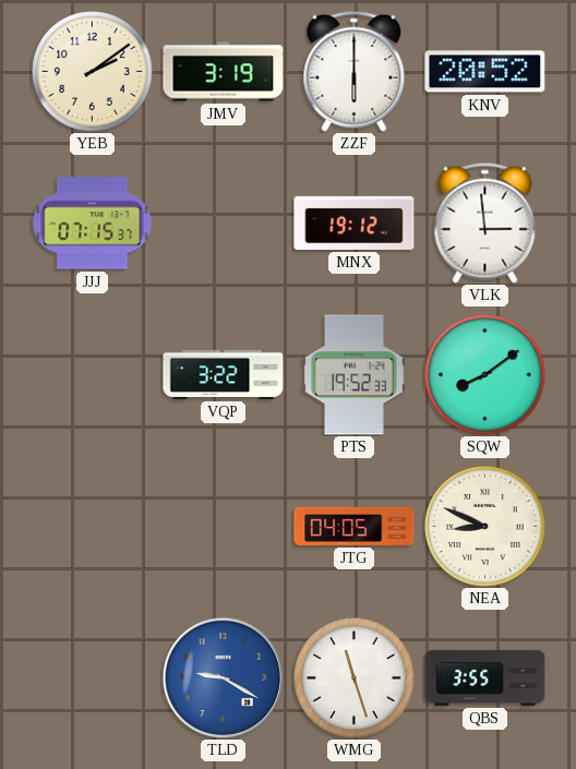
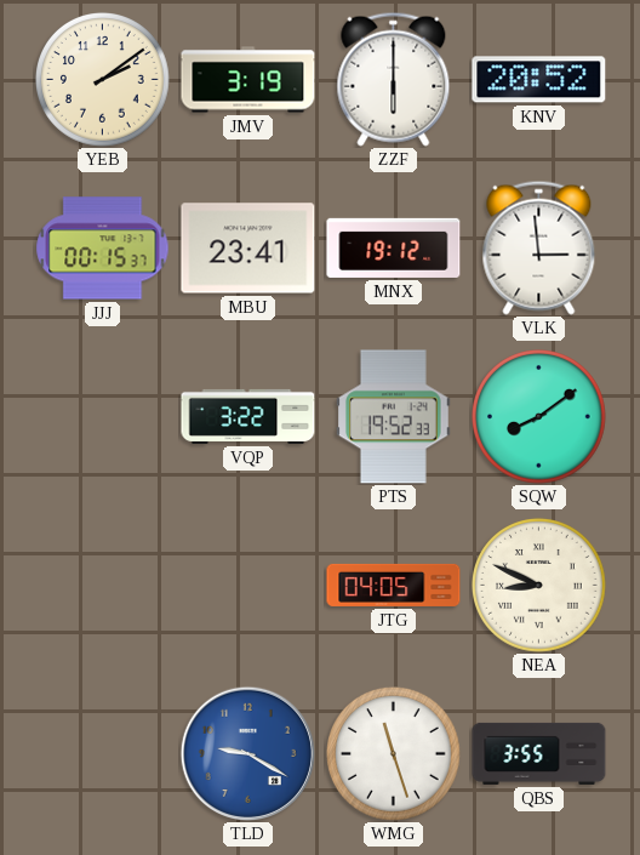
JJJ: 07:15 -> 00:15 (103, 249)
MBU: none -> 23:41 (248, 249)
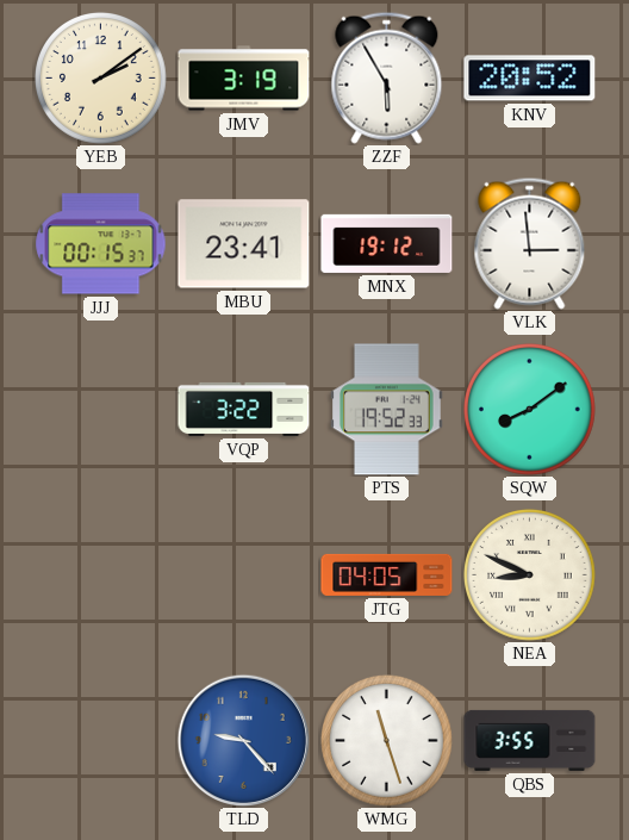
ZZF: 6:00 -> 5:55 (387, 77)
TLD: 9:20 -> 9:23 (243, 740)
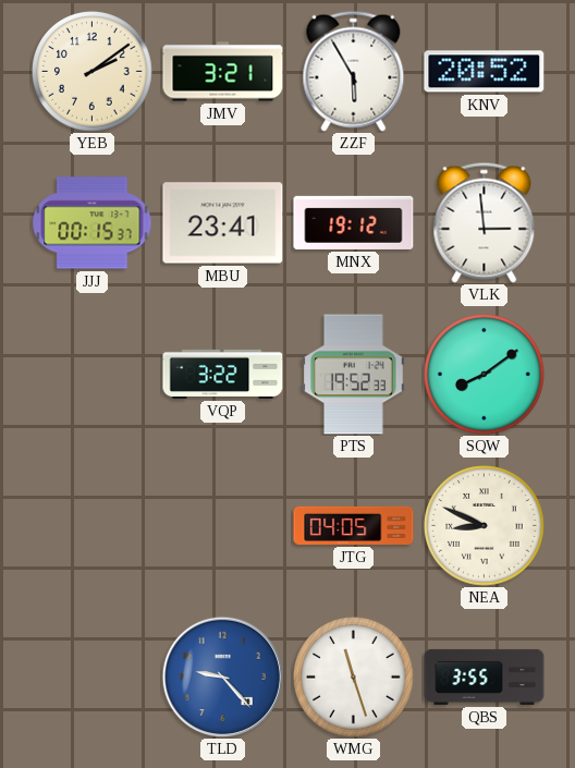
JMV: 3:19 -> 3:21 (223, 72)
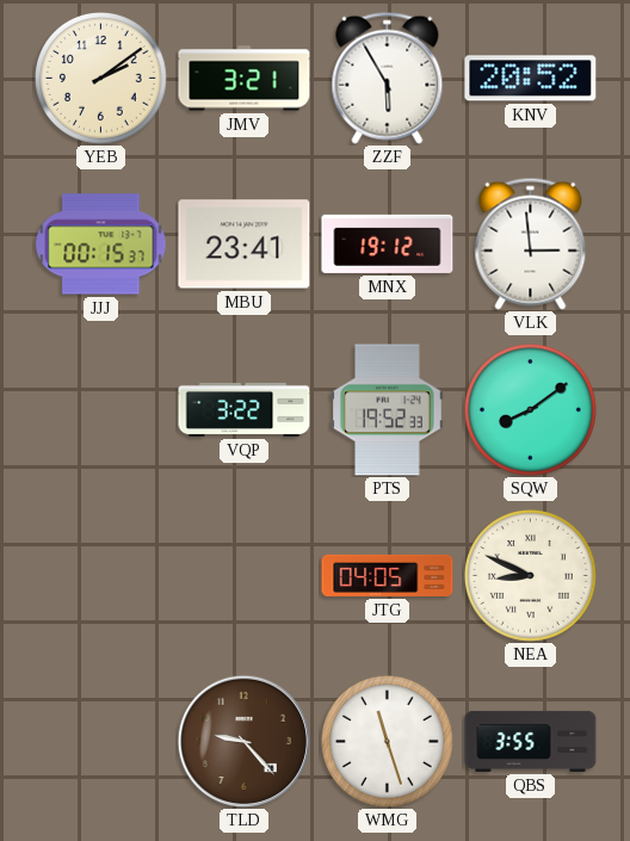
TLD dial: blue -> brown (243, 741)
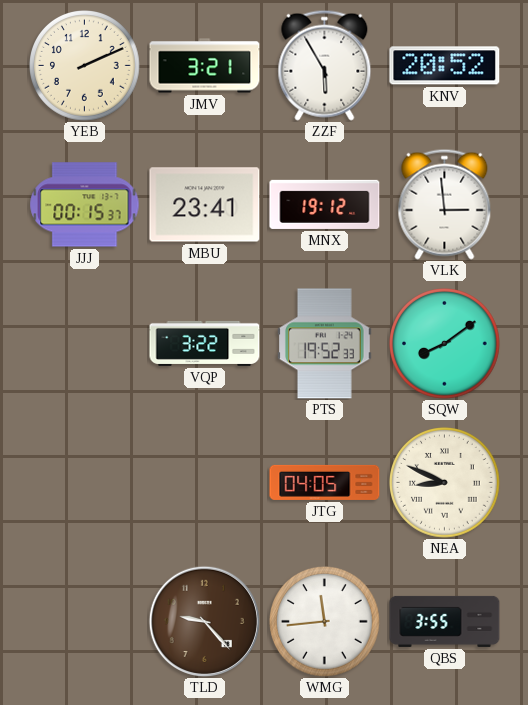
YEB: 2:09 -> 2:11 (85, 66)
WMG: 11:27 -> 11:44 (325, 622)
